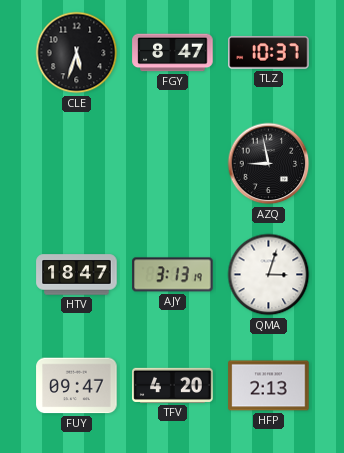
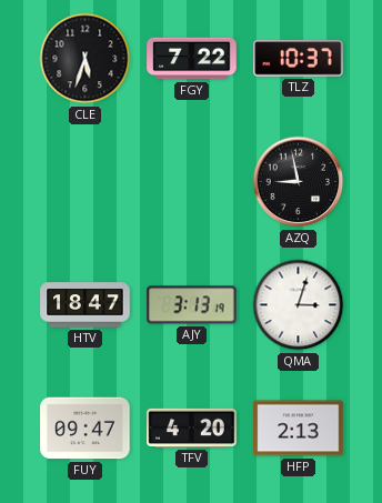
FGY: 8:47 -> 7:22 (192, 59)
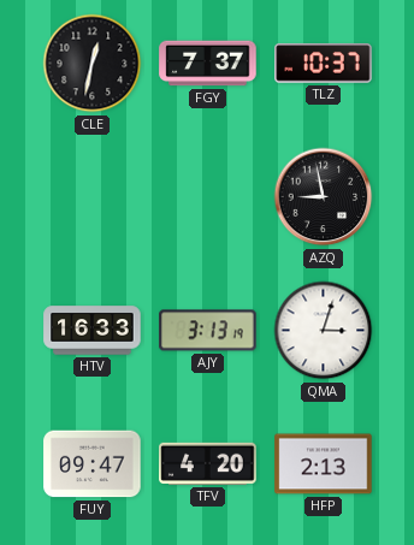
CLE: 5:33 -> 12:32 (93, 64)
FGY: 7:22 -> 7:37 (208, 64)
HTV: 18:47 -> 16:33 (93, 331)
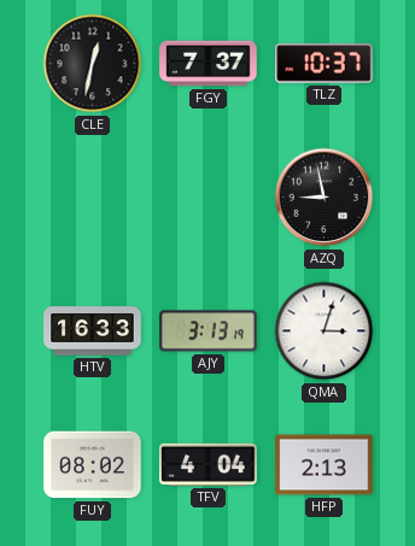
FUY: 09:47 -> 08:02 (93, 465)
TFV: 4:20 -> 4:04 (209, 464)
